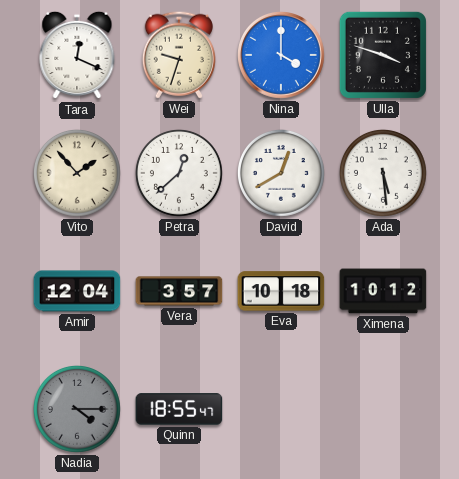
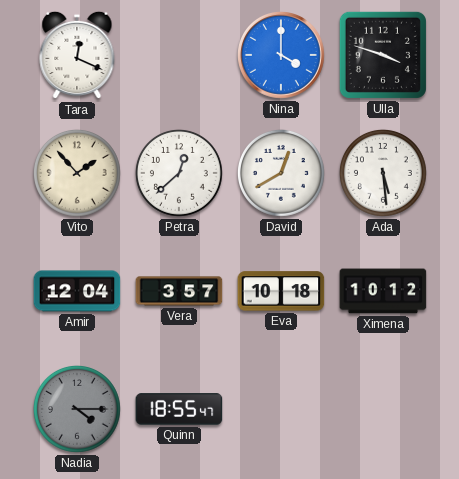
Wei: 9:33 -> none (179, 55)
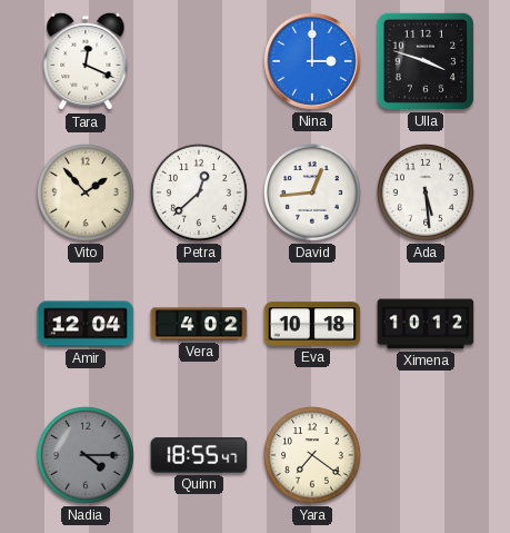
Nina: 4:00 -> 3:00 (313, 62)
David: 12:40 -> 12:44 (312, 193)
Vera: 3:57 -> 4:02 (199, 324)
Yara: none -> 7:21 (312, 455)
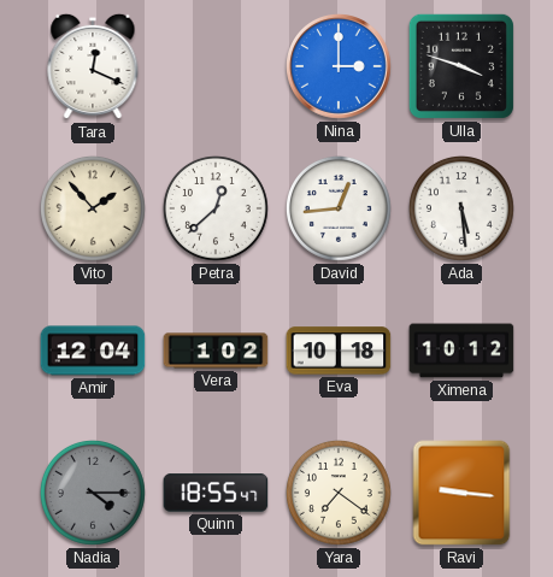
Vera: 4:02 -> 1:02 (216, 351)
Ravi: none -> 9:16 (461, 493)
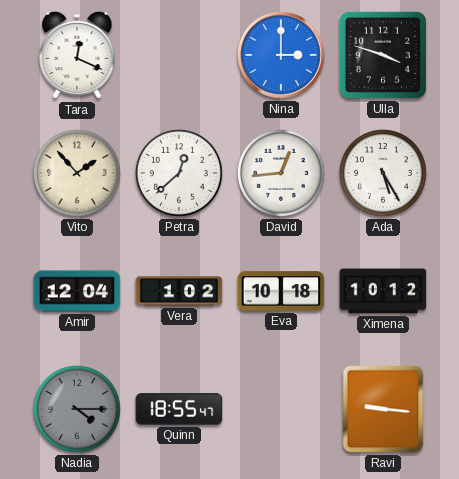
Ada: 5:29 -> 5:25 (383, 173)
Yara: 7:21 -> none (339, 493)
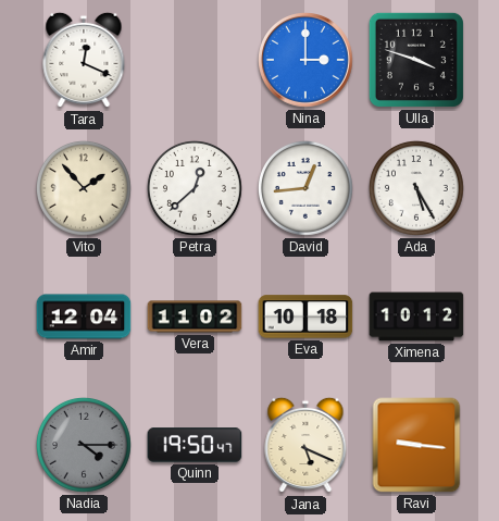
Vera: 1:02 -> 11:02 (195, 317)
Quinn: 18:55 -> 19:50 (195, 445)
Jana: none -> 5:19 (305, 445)
